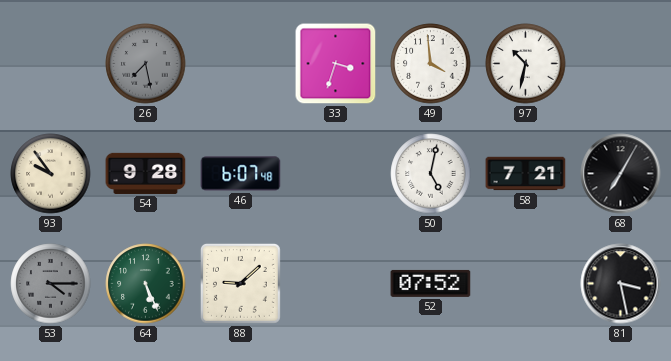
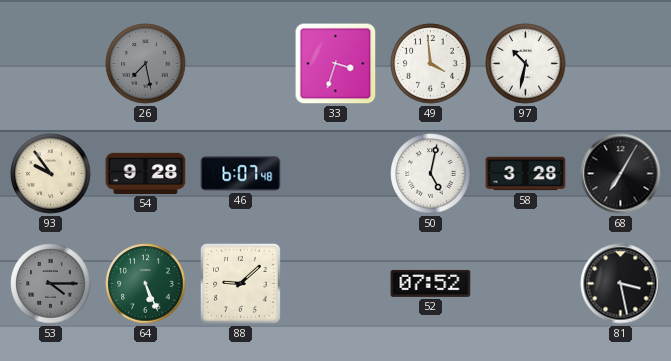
58: 7:21 -> 3:28 (526, 174)
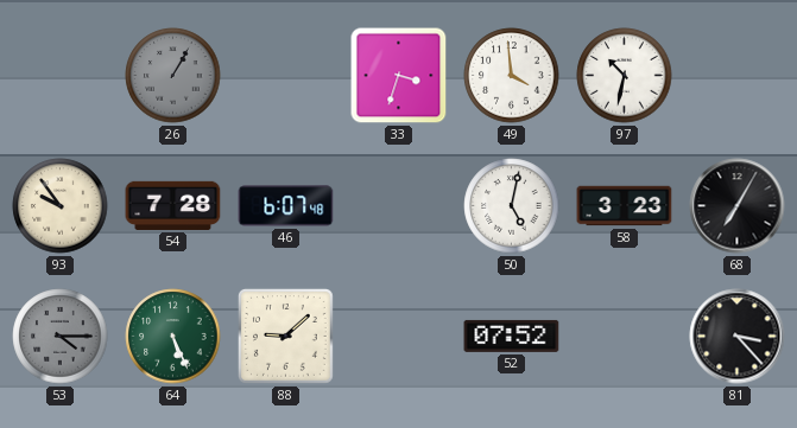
26: 7:28 -> 1:05 (173, 76)
54: 9:28 -> 7:28 (173, 205)
58: 3:28 -> 3:23 (625, 206)
81: 3:28 -> 3:23 (738, 337)
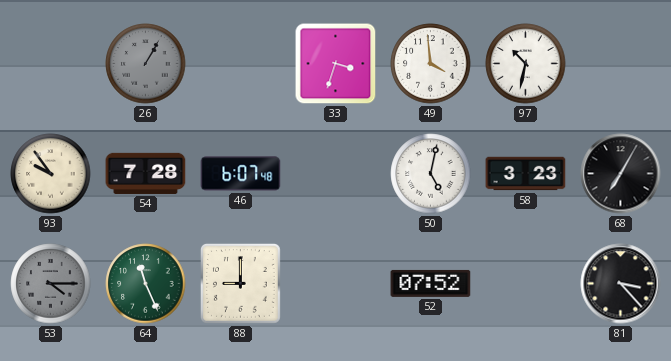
64: 5:26 -> 11:26 (146, 284)
88: 9:08 -> 9:00 (240, 284)
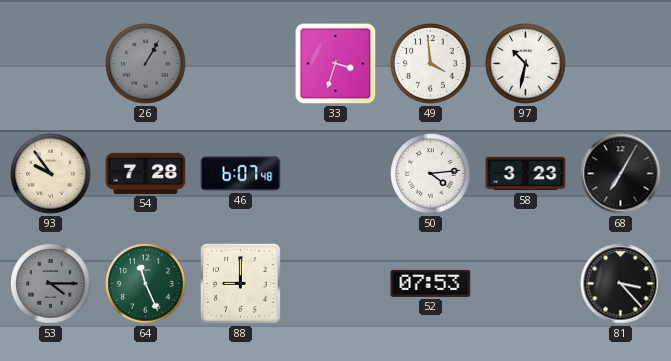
50: 5:02 -> 4:14 (431, 174)
52: 07:52 -> 07:53 (431, 283)
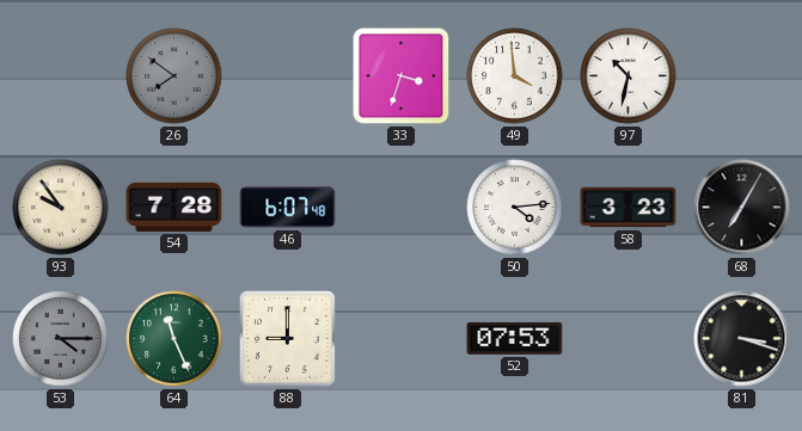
26: 1:05 -> 7:51 (175, 76)
81: 3:23 -> 3:18 (742, 339)
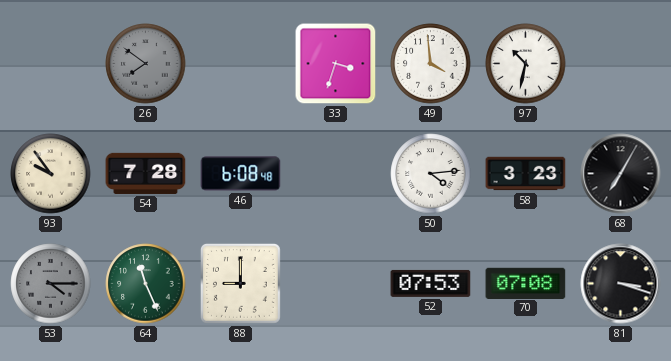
46: 6:07 -> 6:08 (241, 174)
70: none -> 07:08 (526, 283)
